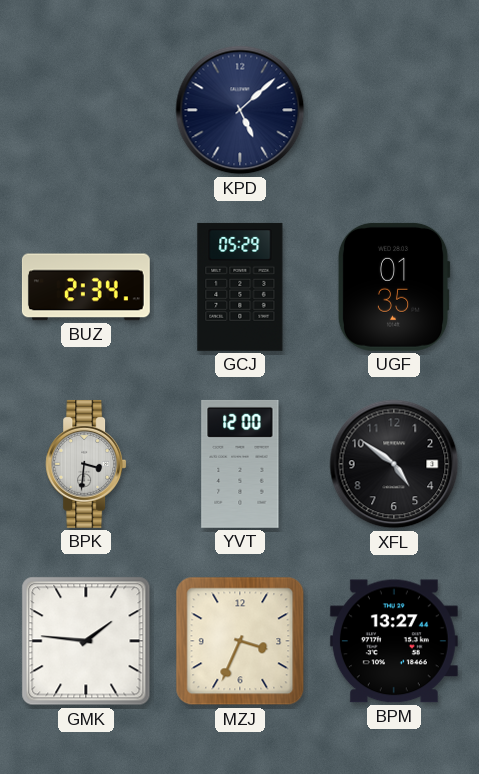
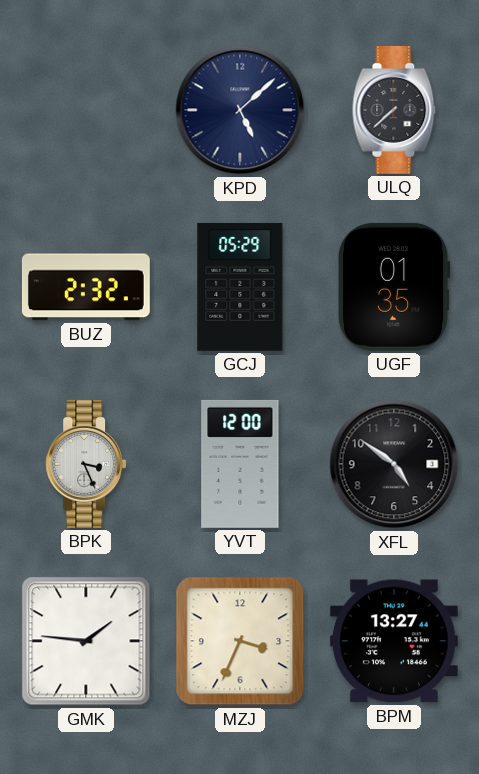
ULQ: none -> 7:38 (394, 110)
BUZ: 2:34 -> 2:32 (86, 287)
BPK: 3:31 -> 3:26 (86, 464)
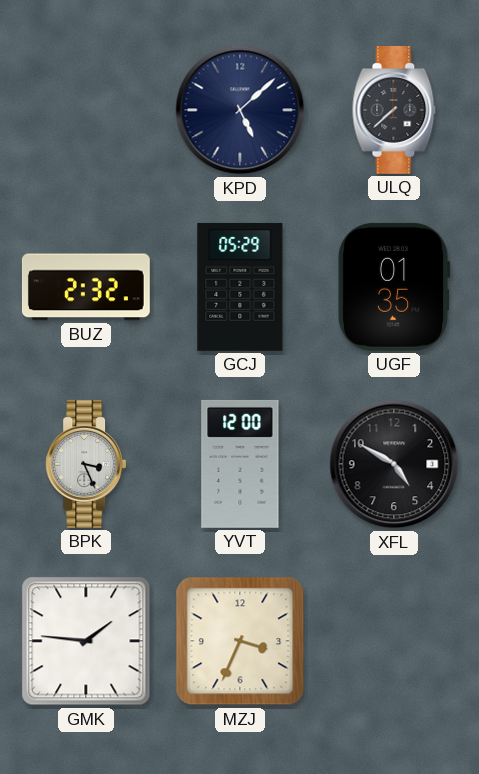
XFL: 4:51 -> 4:50 (394, 464)
BPM: 13:27 -> none (394, 641)
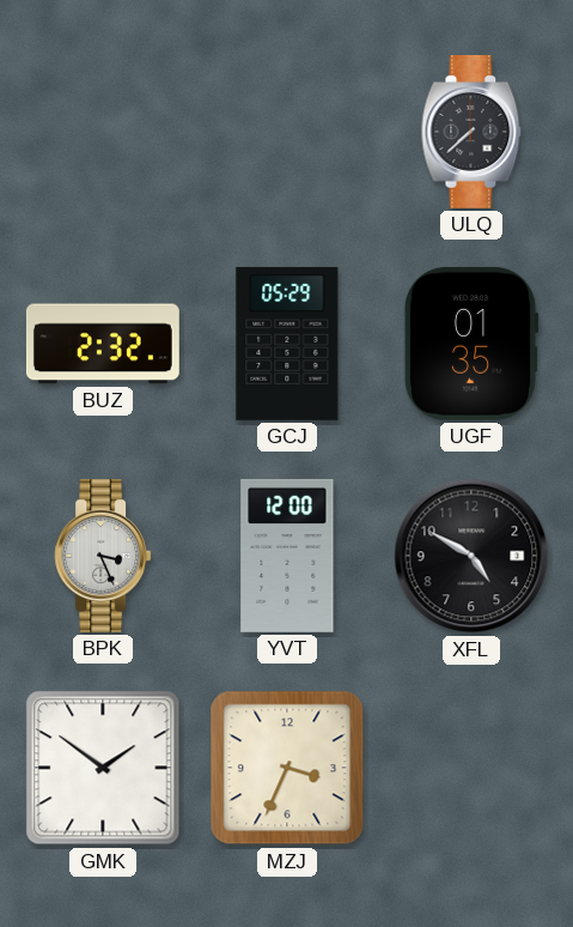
KPD: 5:08 -> none (240, 110)
GMK: 1:46 -> 1:51 (103, 768)
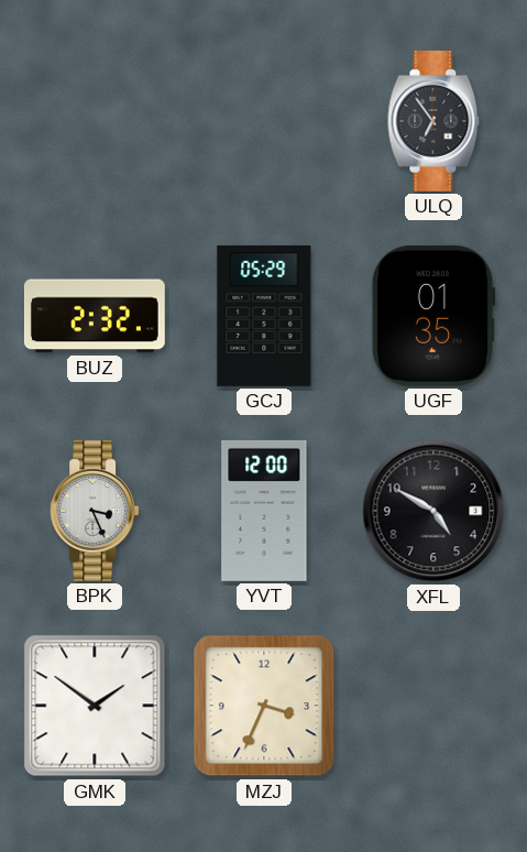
ULQ: 7:38 -> 6:54 (433, 121)
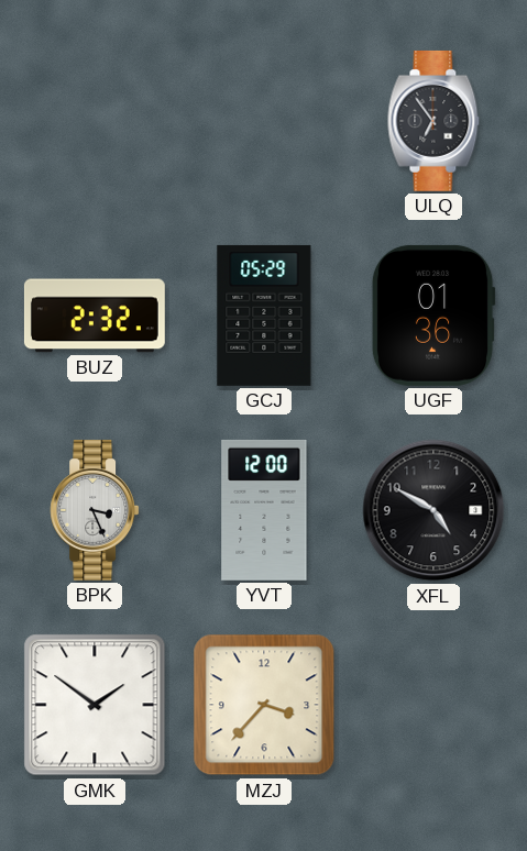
UGF: 01:35 -> 01:36 (433, 316)
MZJ: 3:34 -> 3:37 (264, 705)
